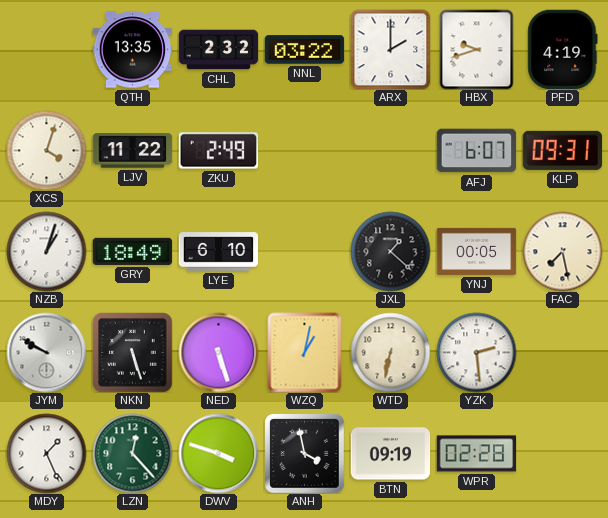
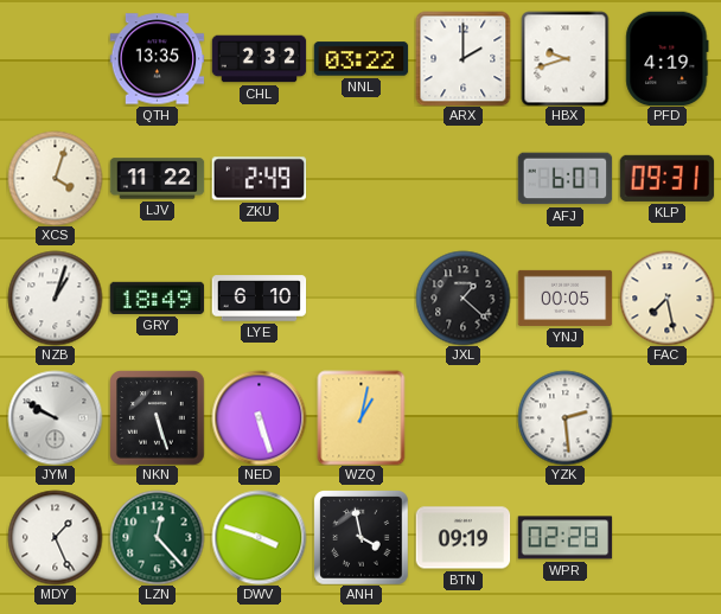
WTD: 6:32 -> none (390, 352)
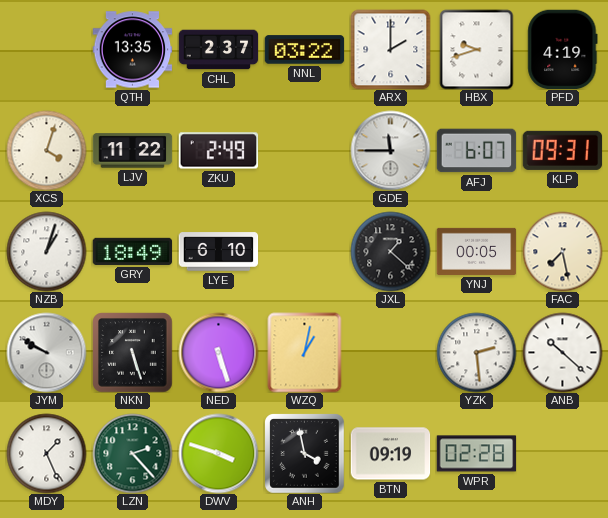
CHL: 2:32 -> 2:37 (218, 50)
GDE: none -> 11:45 (390, 150)
ANB: none -> 10:22 (562, 352)
LZN: 12:23 -> 2:23 (132, 453)
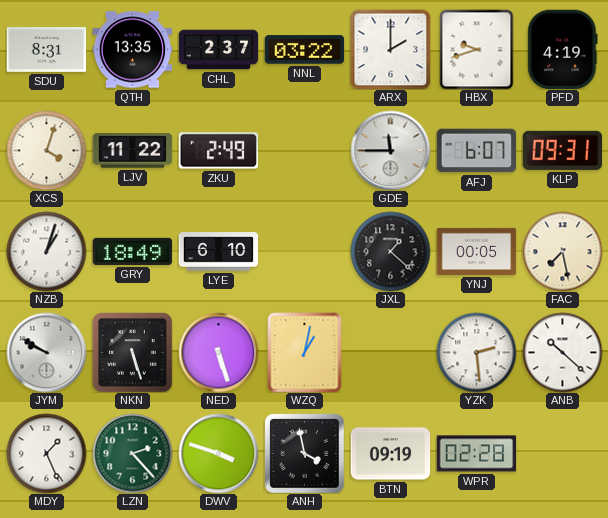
SDU: none -> 8:31 (46, 50)
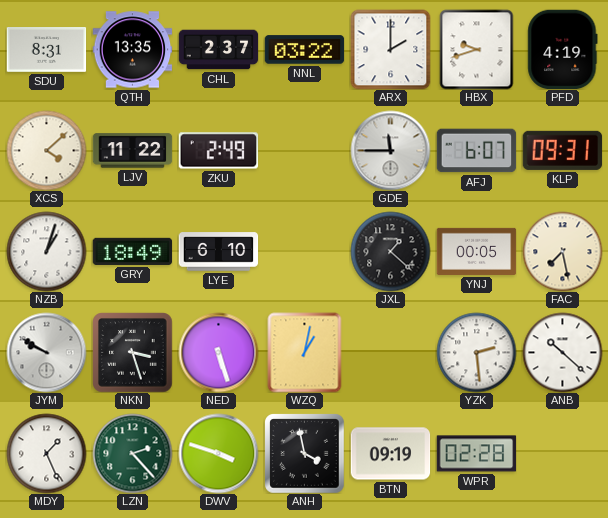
XCS: 4:03 -> 4:08 (46, 150)
NKN: 5:27 -> 3:27 (132, 352)
